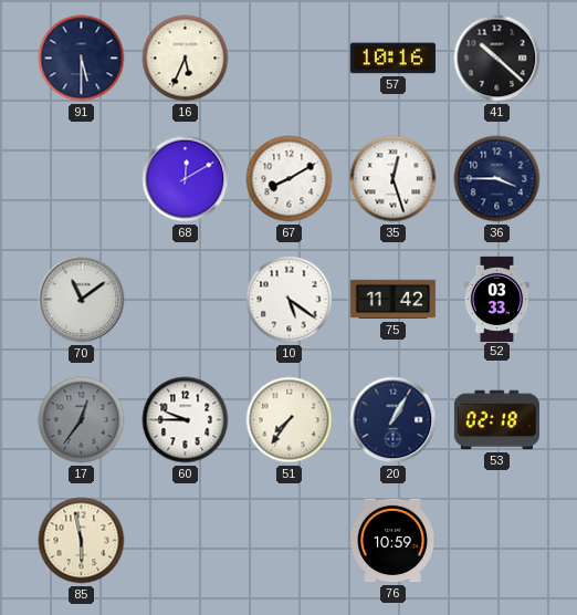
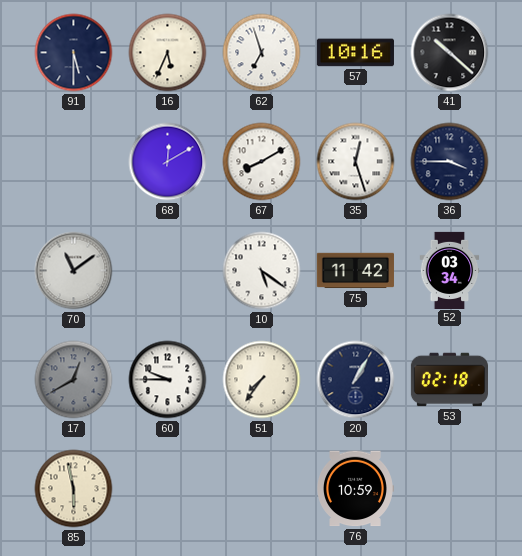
62: none -> 6:57 (262, 53)
52: 03:33 -> 03:34 (450, 270)
17: 12:36 -> 12:40 (74, 380)
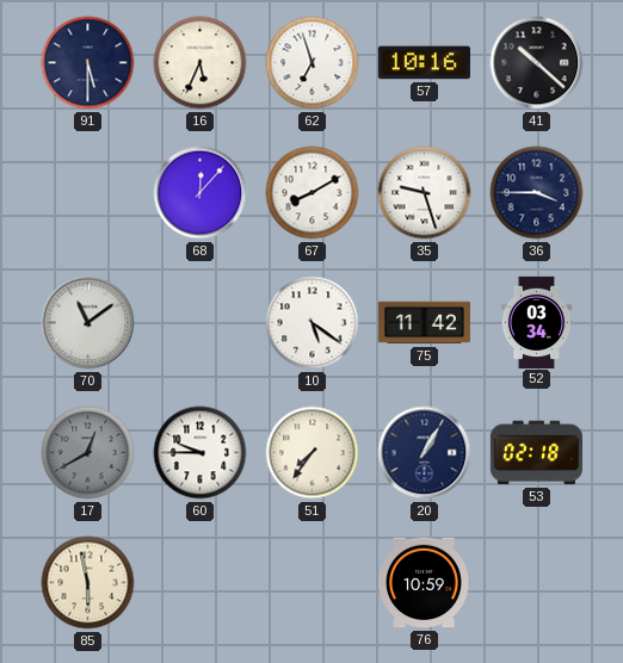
68: 12:10 -> 12:07 (201, 193)
35: 12:27 -> 9:27 (425, 193)
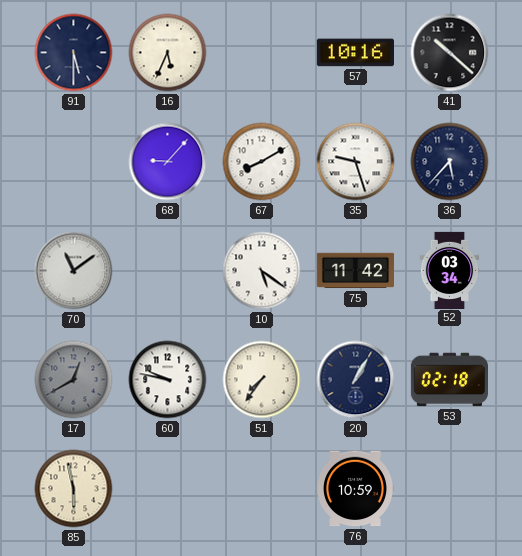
62: 6:57 -> none (313, 63)
68: 12:07 -> 9:07 (168, 162)
36: 3:45 -> 5:37 (450, 162)
60: 9:45 -> 9:47 (168, 380)
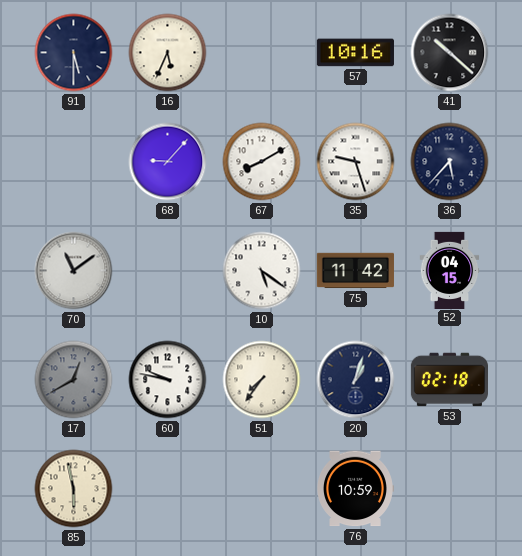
52: 03:34 -> 04:15 (450, 270)
20: 1:05 -> 1:03 (356, 380)
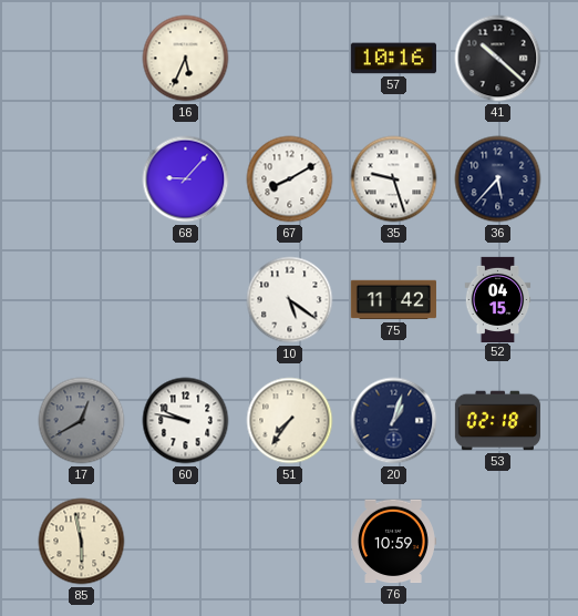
91: 5:30 -> none (74, 53)
70: 11:09 -> none (74, 271)
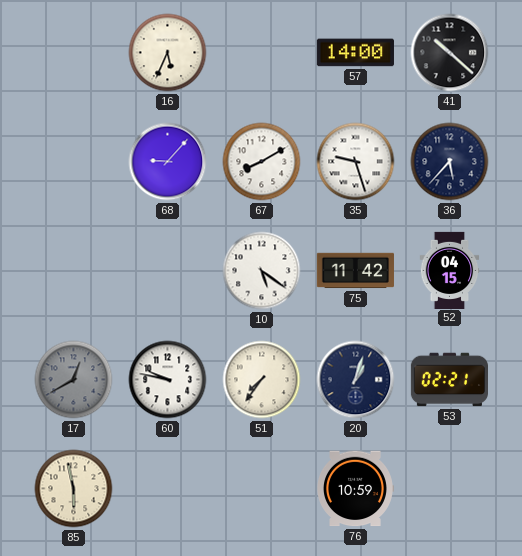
57: 10:16 -> 14:00 (355, 53)
53: 02:18 -> 02:21 (449, 380)
